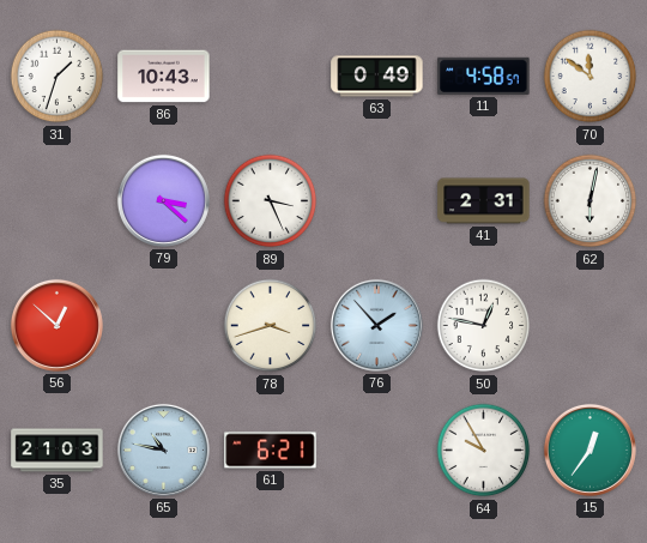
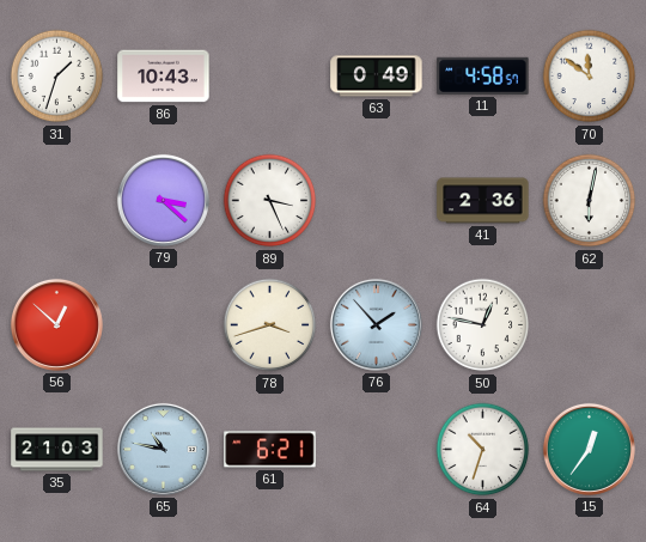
41: 2:31 -> 2:36 (483, 201)
64: 9:55 -> 10:33 (483, 450)
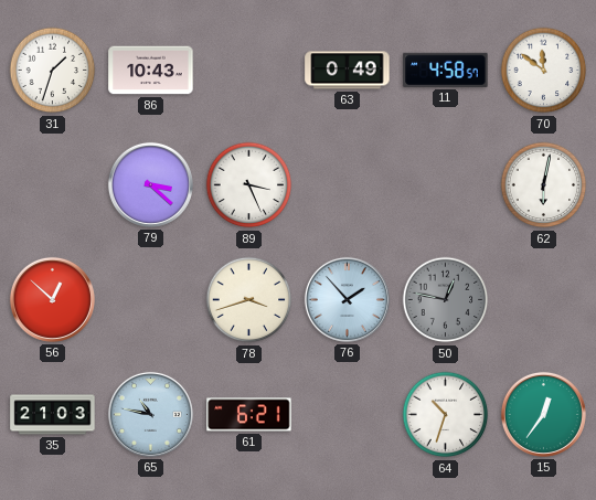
41: 2:36 -> none (483, 201)
50 dial: white -> grey (446, 300)
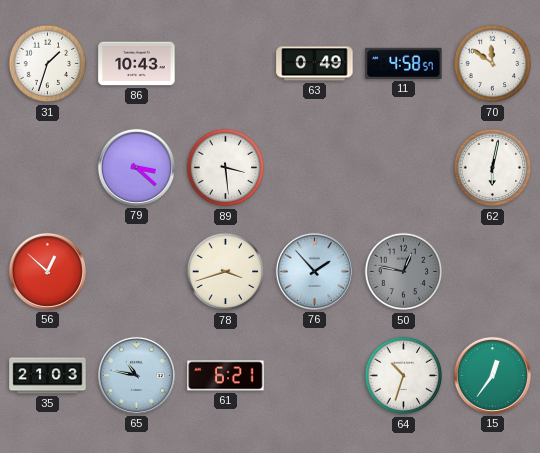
89: 3:26 -> 3:29 (226, 168)
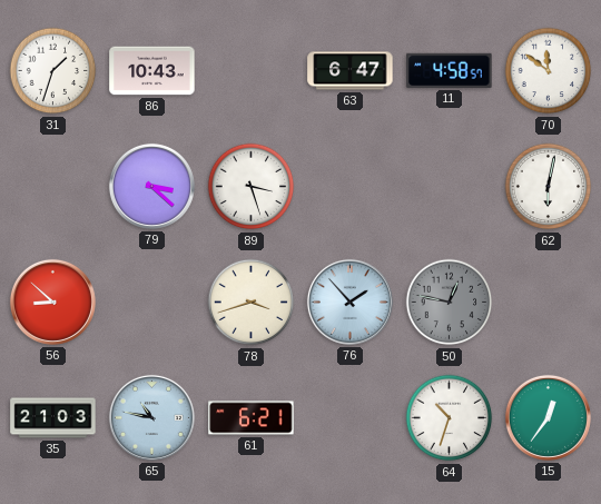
63: 0:49 -> 6:47 (351, 71)
89: 3:29 -> 3:27 (252, 187)
56: 12:52 -> 8:52 (52, 302)
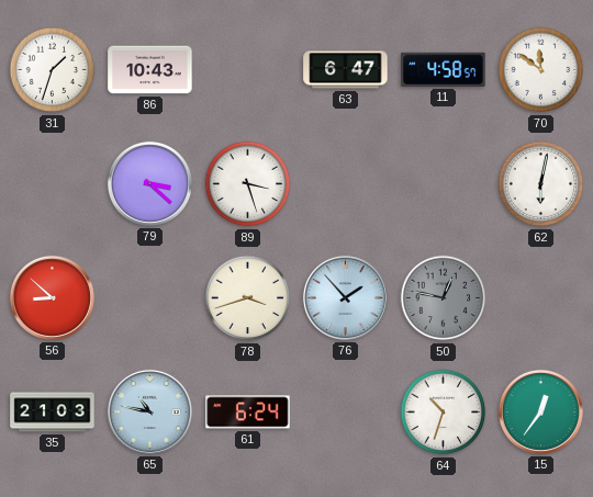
61: 6:21 -> 6:24 (248, 413)
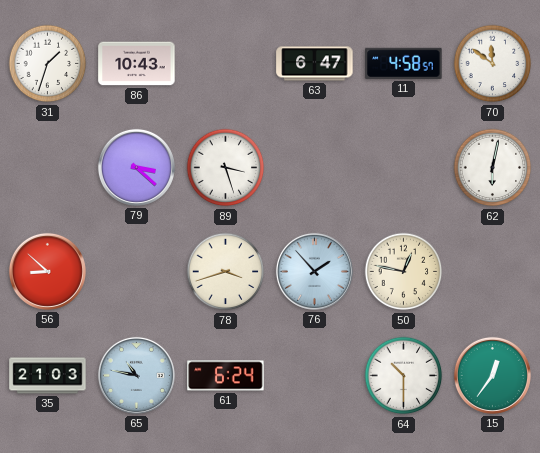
50 dial: grey -> cream (404, 272)
64: 10:33 -> 10:30 (404, 376)
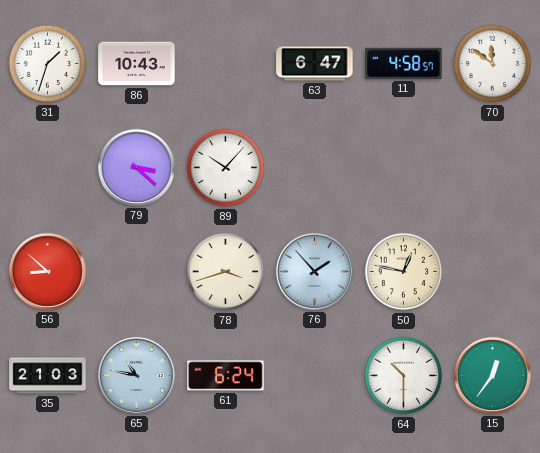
89: 3:27 -> 10:07 (226, 168)
62: 6:02 -> none (493, 168)
